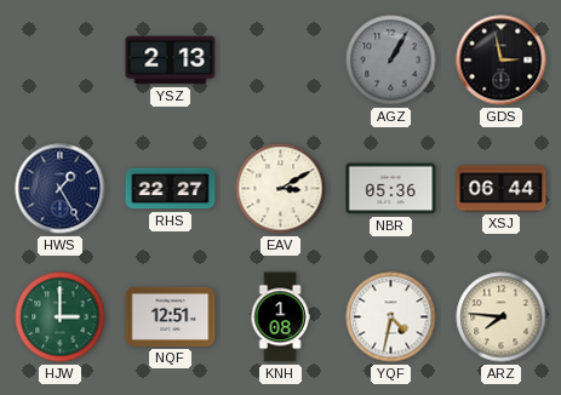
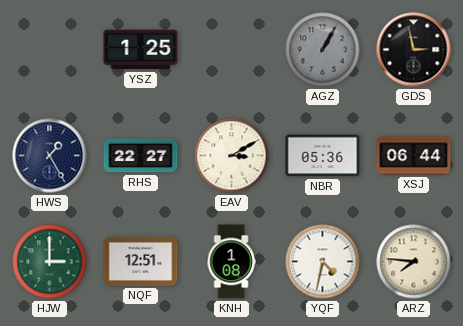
YSZ: 2:13 -> 1:25 (141, 50)
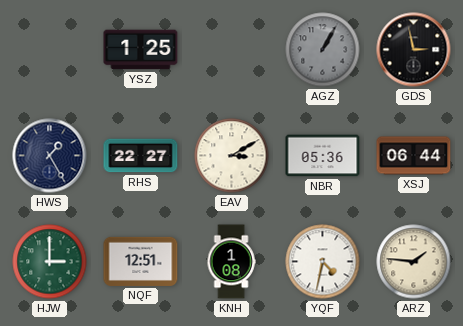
ARZ: 7:46 -> 1:46 (414, 262)
